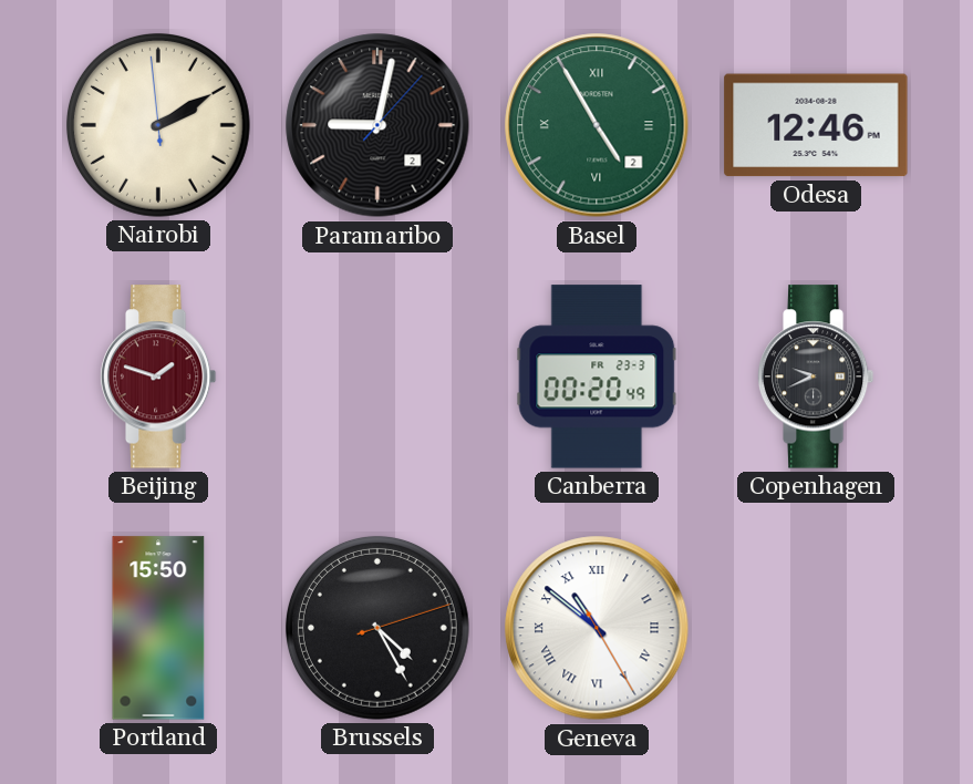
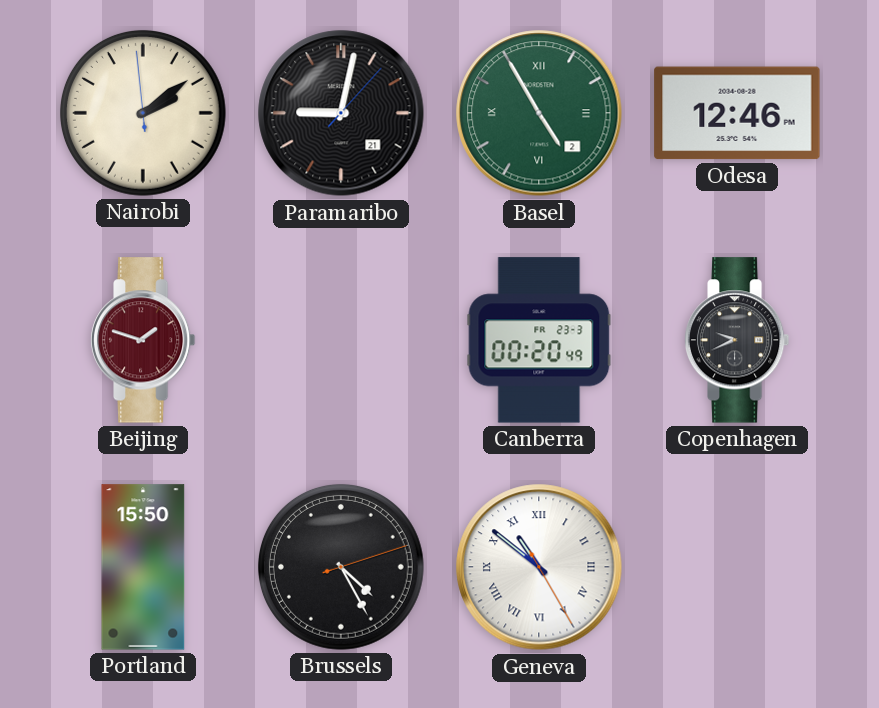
Nairobi: 2:09 -> 2:08 (143, 113)
Paramaribo date: 2 -> 21 (341, 113)
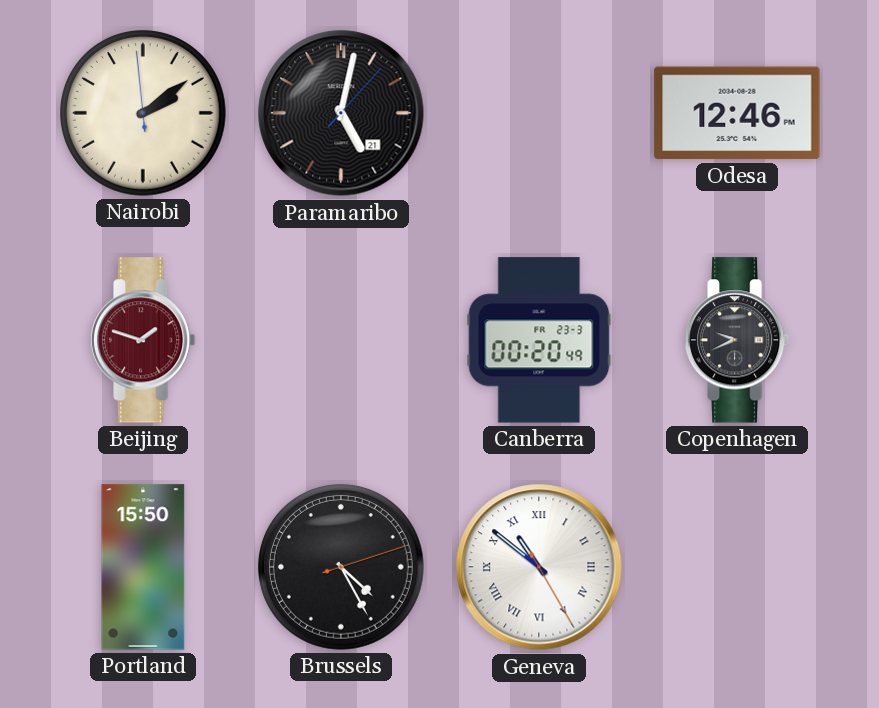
Paramaribo: 9:02 -> 5:02 (341, 113)
Basel: 4:55 -> none (539, 113)
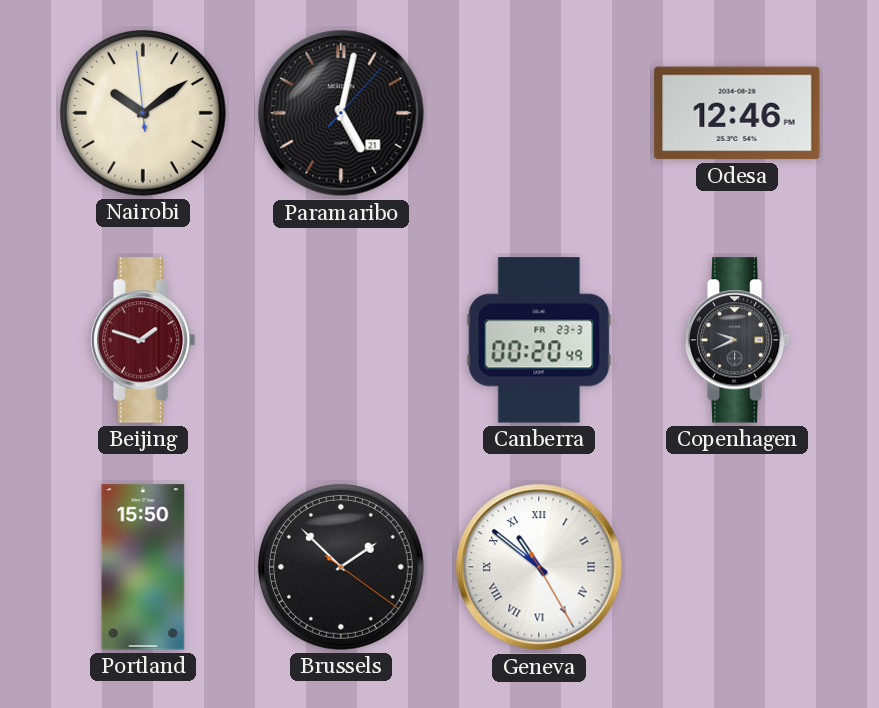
Nairobi: 2:08 -> 10:08 (143, 113)
Brussels: 4:25 -> 1:52 (341, 567)
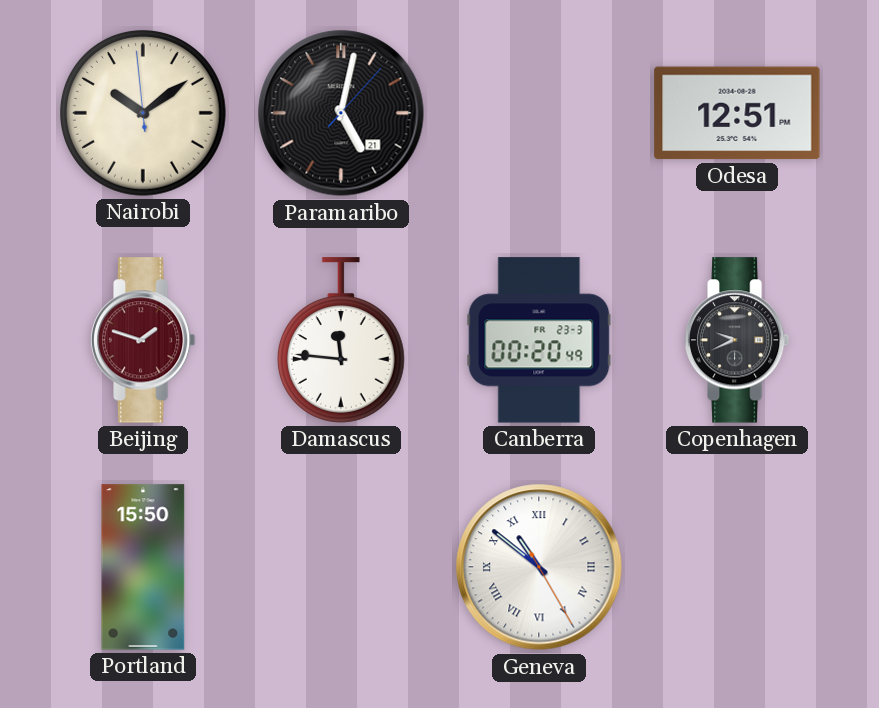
Odesa: 12:46 -> 12:51 (737, 113)
Damascus: none -> 11:46 (341, 340)
Brussels: 1:52 -> none (341, 567)
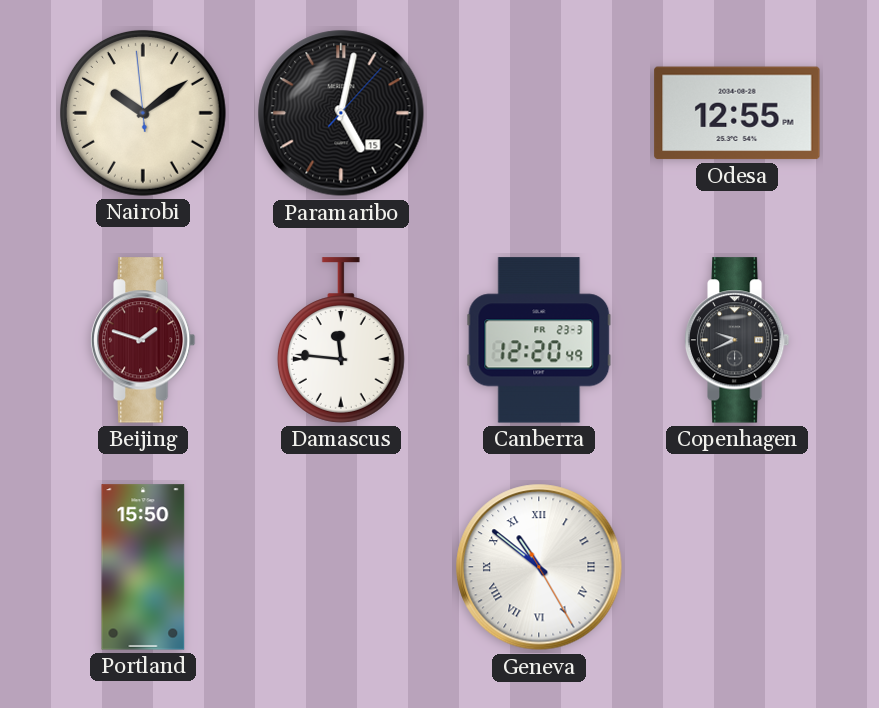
Paramaribo date: 21 -> 15 (341, 113)
Odesa: 12:51 -> 12:55 (737, 113)
Canberra: 00:20 -> 12:20 (539, 340)
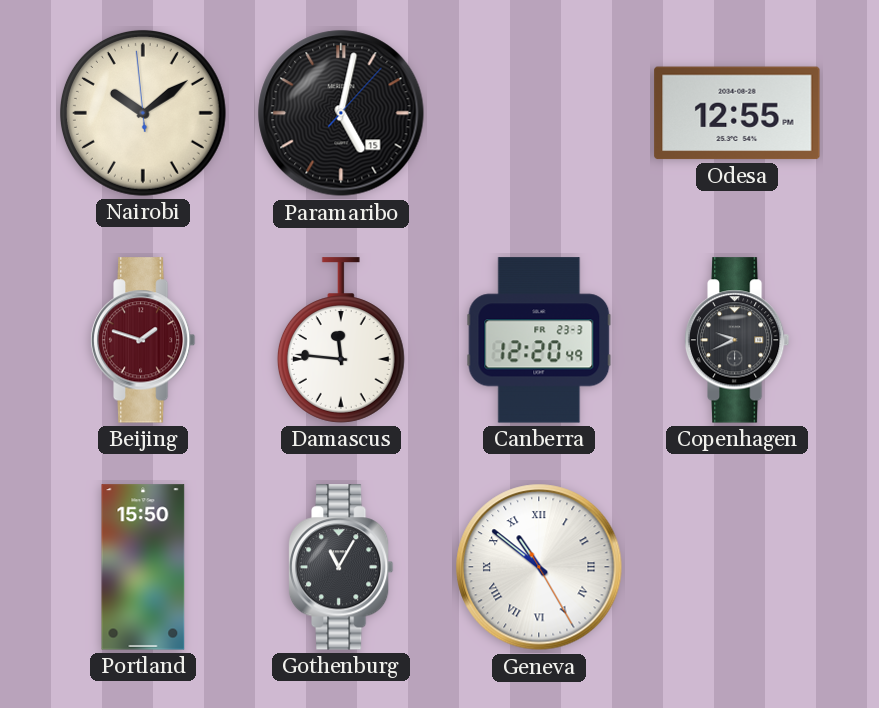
Gothenburg: none -> 11:05 (341, 567)
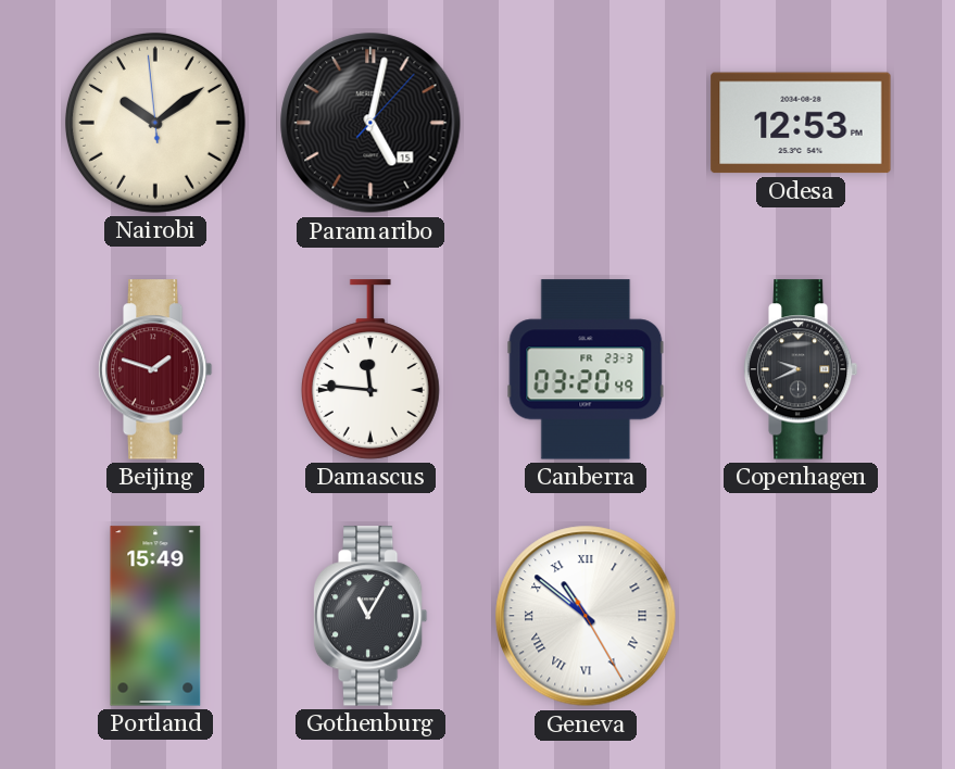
Odesa: 12:55 -> 12:53 (801, 123)
Canberra: 12:20 -> 03:20 (586, 369)
Portland: 15:50 -> 15:49 (155, 616)
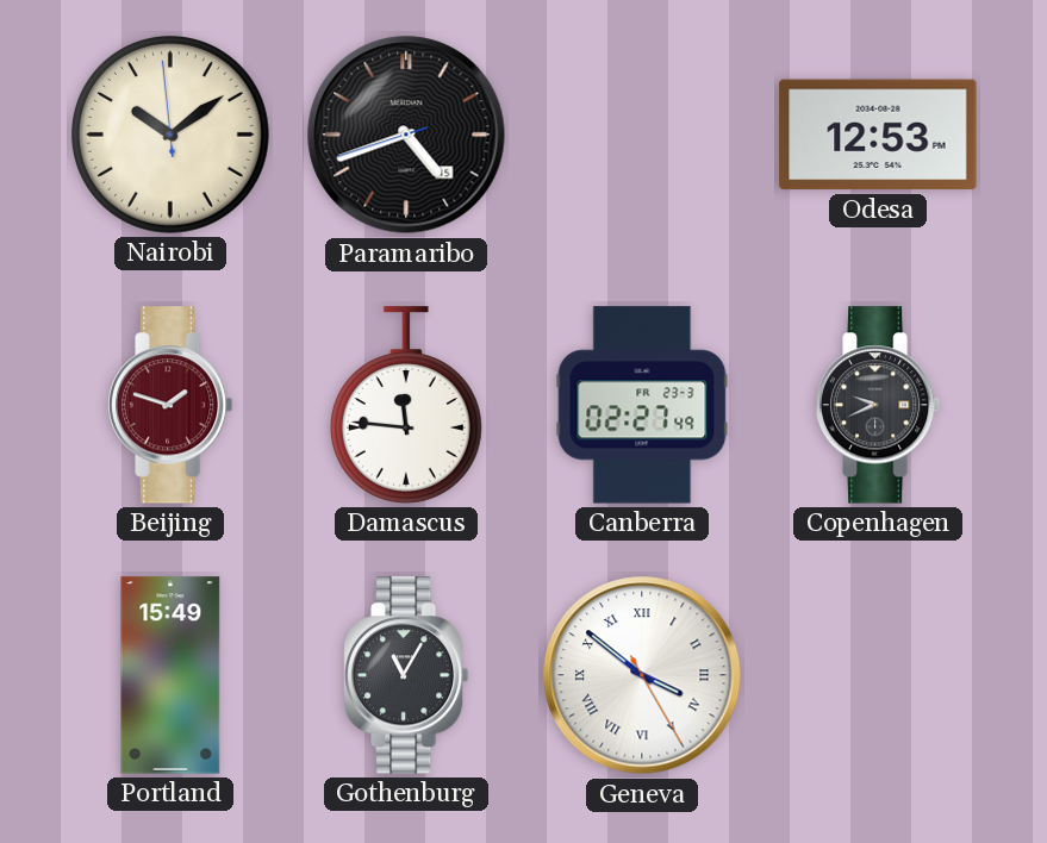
Paramaribo: 5:02 -> 4:41 (406, 135)
Canberra: 03:20 -> 02:27 (642, 405)
Geneva: 10:51 -> 3:51 (642, 675)
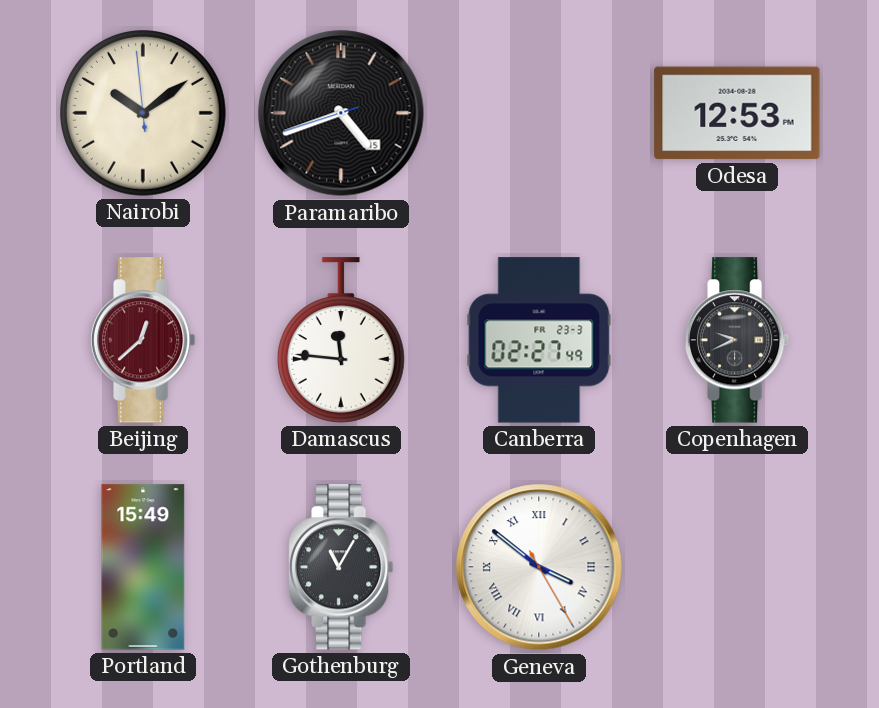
Beijing: 1:48 -> 12:38 (143, 340)
